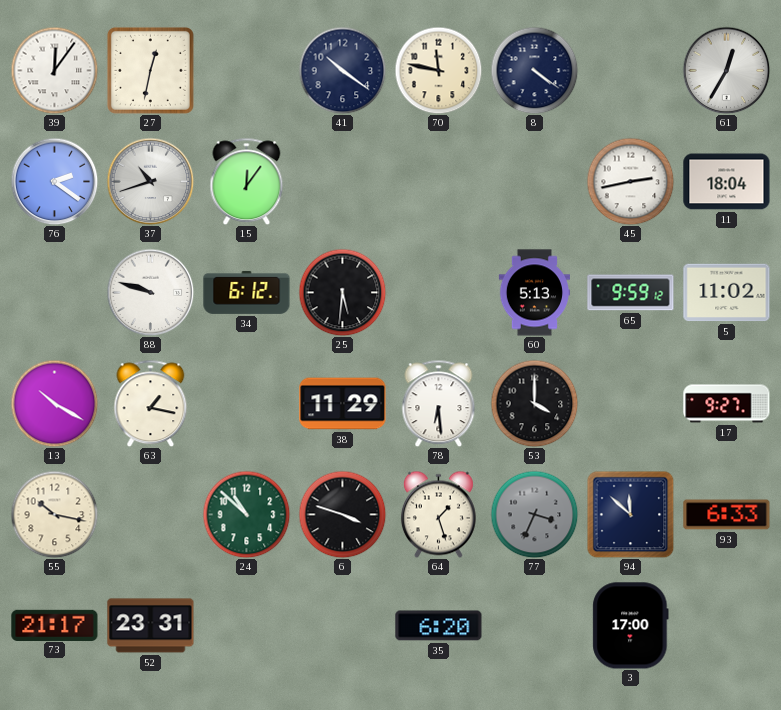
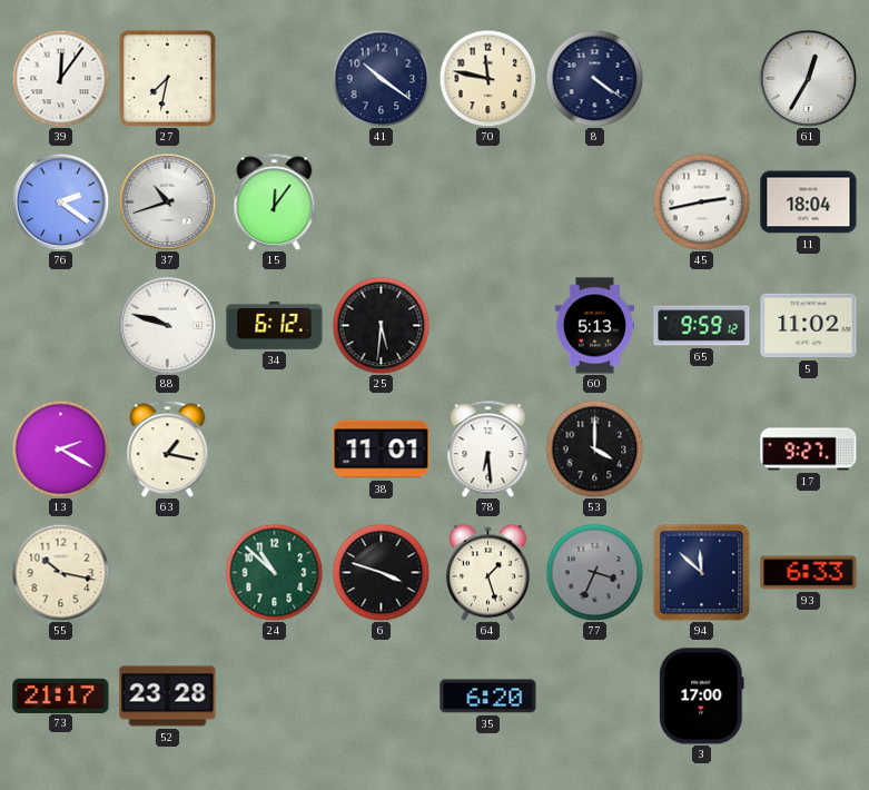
27: 12:32 -> 7:32 (167, 78)
13: 10:20 -> 2:20 (60, 448)
38: 11:29 -> 11:01 (382, 450)
52: 23:31 -> 23:28 (168, 697)
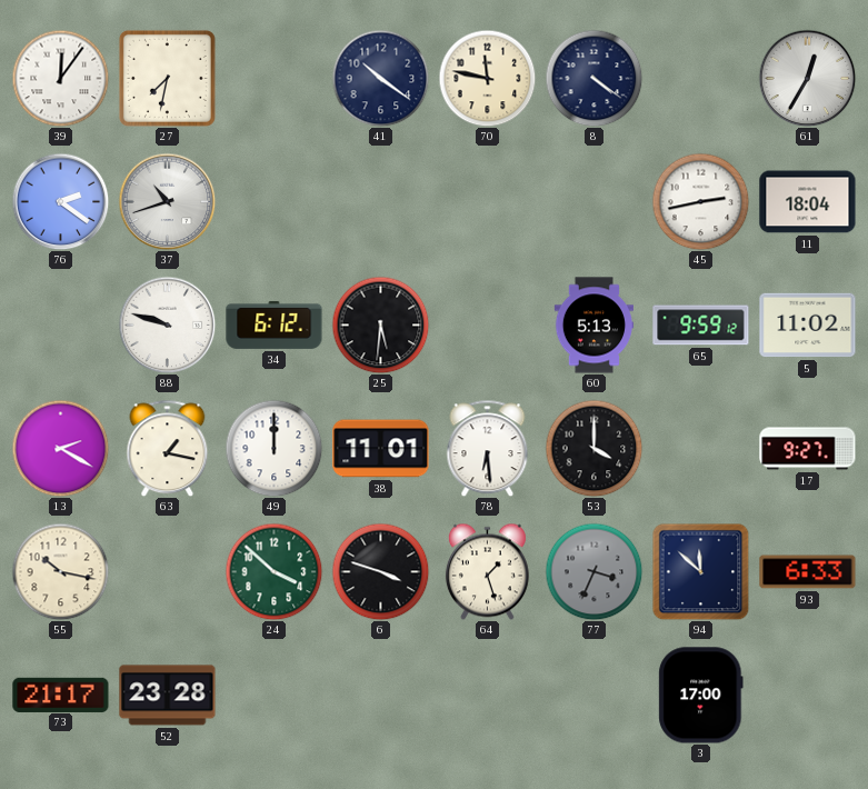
15: 12:06 -> none (275, 201)
49: none -> 12:00 (273, 448)
24: 10:52 -> 3:52 (273, 571)
35: 6:20 -> none (488, 697)
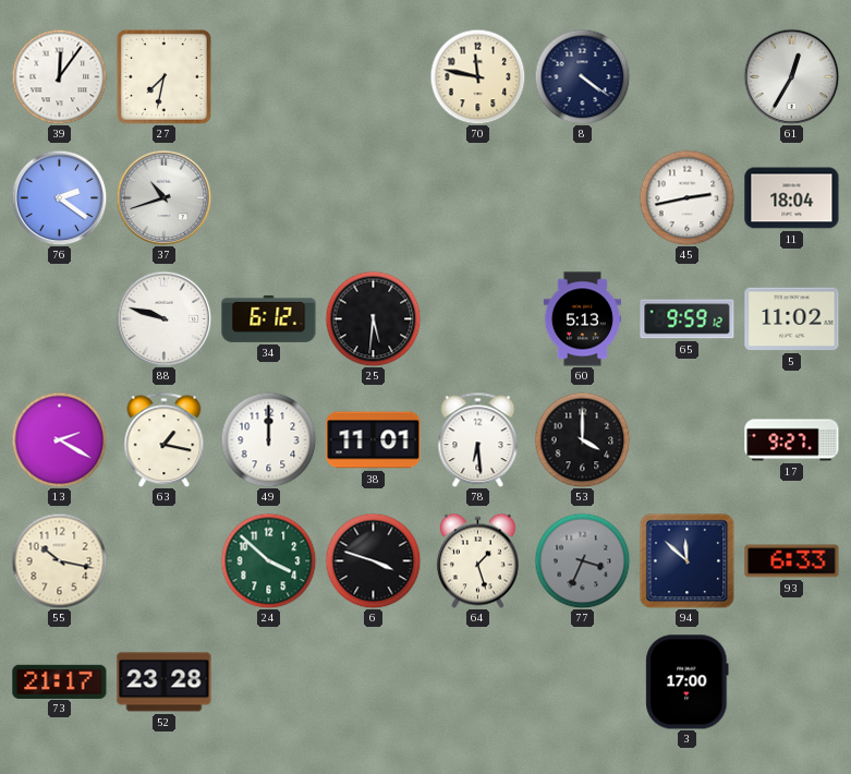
41: 10:21 -> none (380, 78)
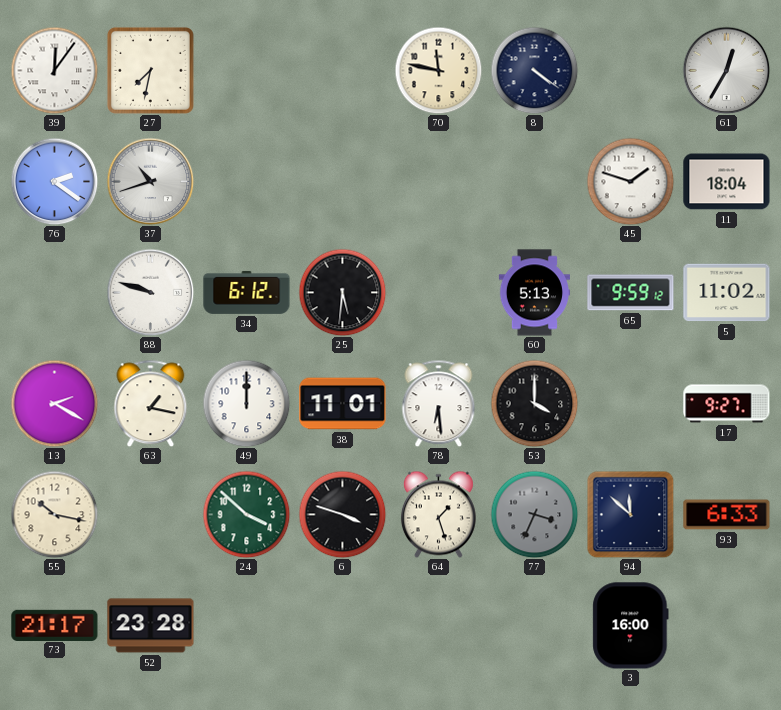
45: 2:43 -> 1:48 (630, 181)
3: 17:00 -> 16:00 (631, 626)
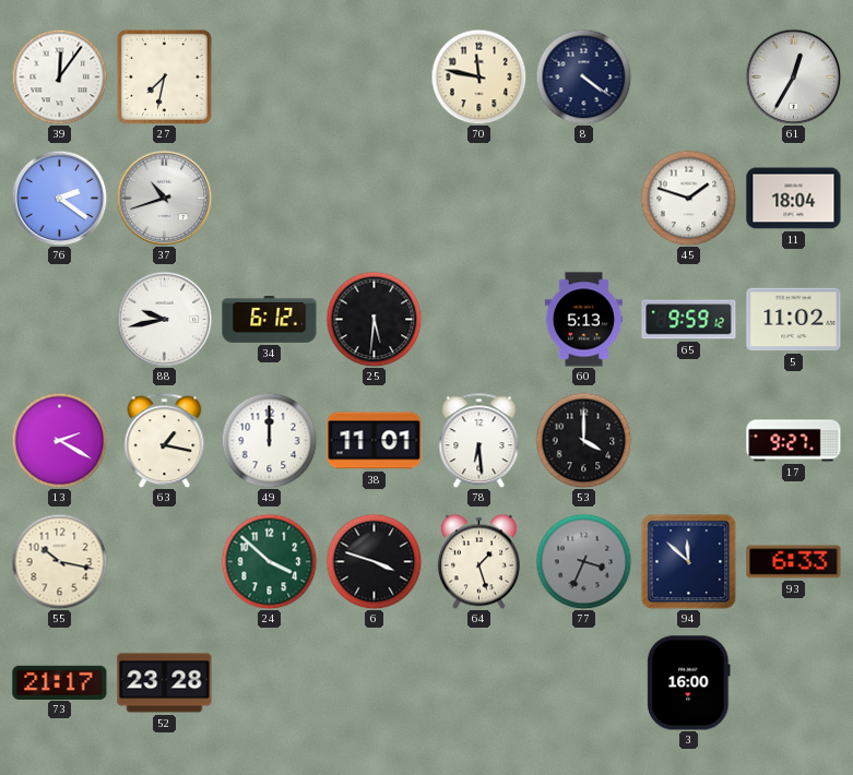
88: 9:48 -> 9:43 (164, 319)
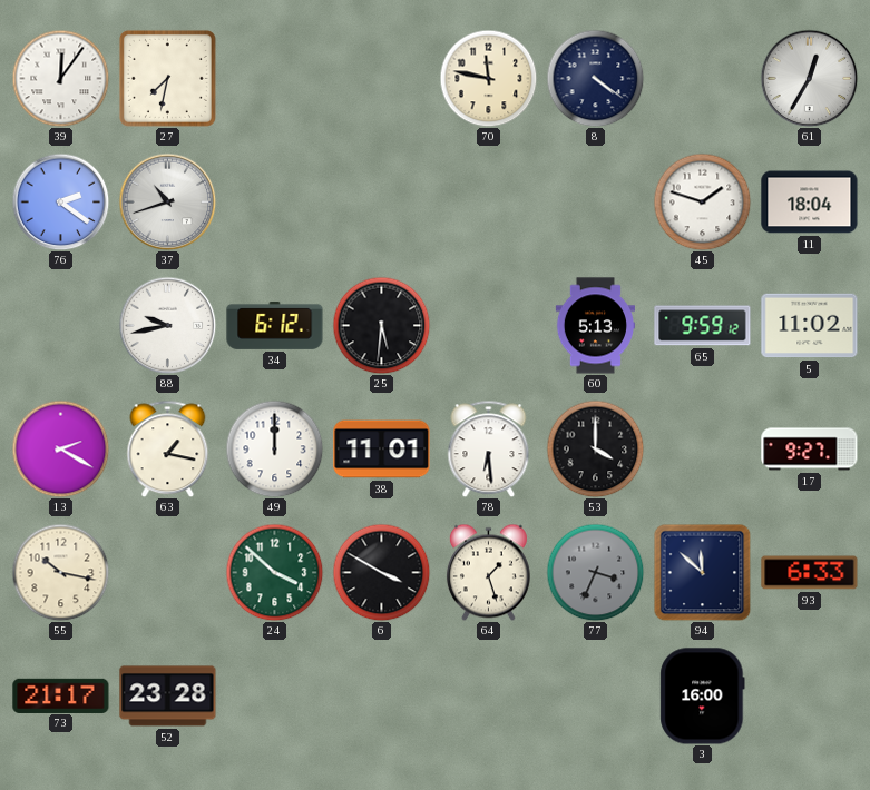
6: 3:48 -> 3:50 (381, 572)
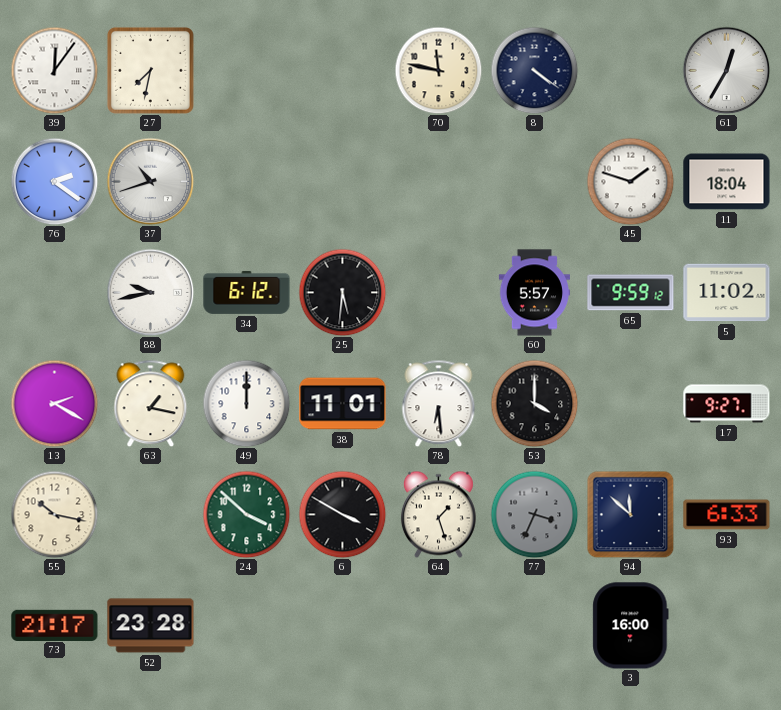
60: 5:13 -> 5:57 (534, 293)
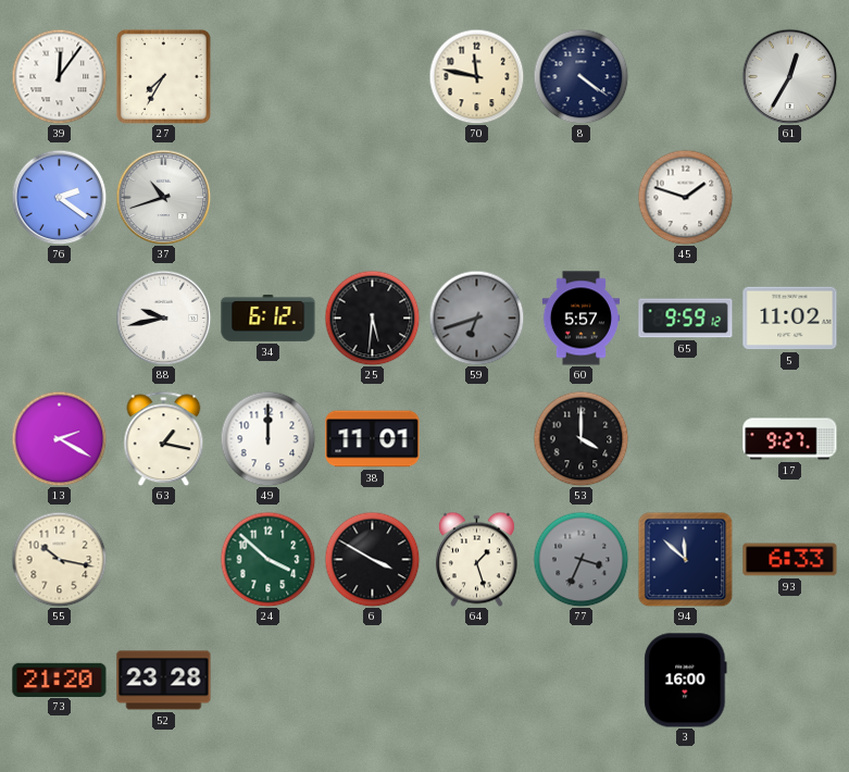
27: 7:32 -> 7:35 (163, 76)
11: 18:04 -> none (727, 182)
59: none -> 6:42 (476, 317)
78: 6:29 -> none (439, 403)
73: 21:17 -> 21:20 (60, 680)
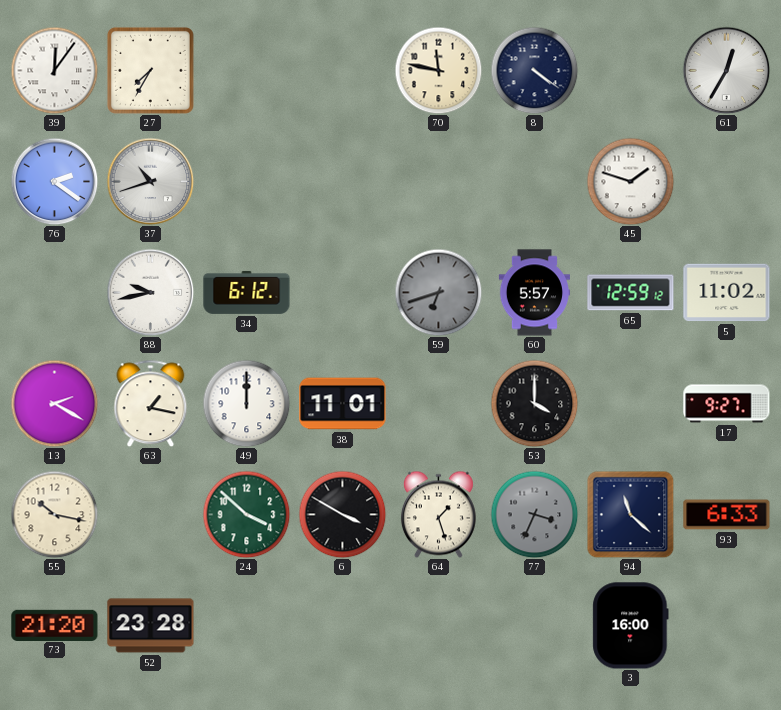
25: 5:31 -> none (372, 317)
65: 9:59 -> 12:59 (631, 293)
94: 11:52 -> 11:22 (630, 514)
